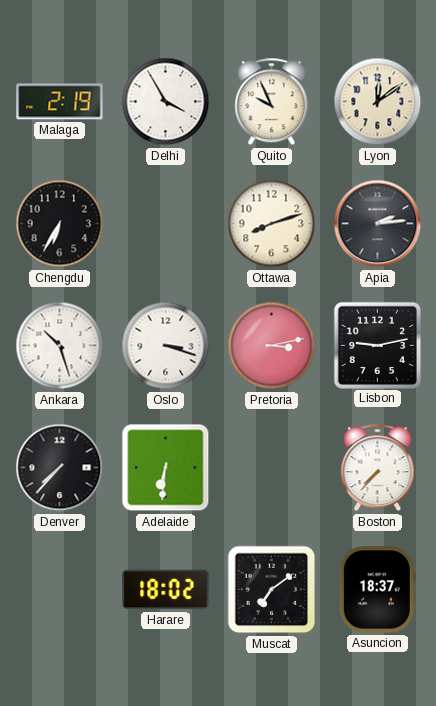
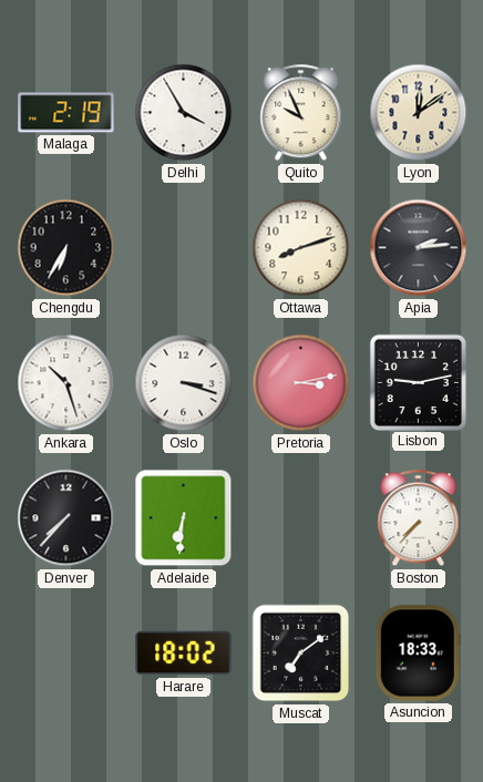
Asuncion: 18:37 -> 18:33 (418, 654)
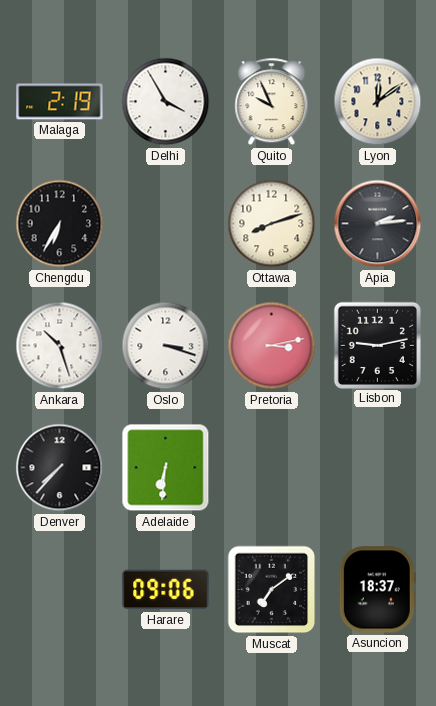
Boston: 7:37 -> none (419, 518)
Harare: 18:02 -> 09:06 (166, 590)
Asuncion: 18:33 -> 18:37 (377, 590)
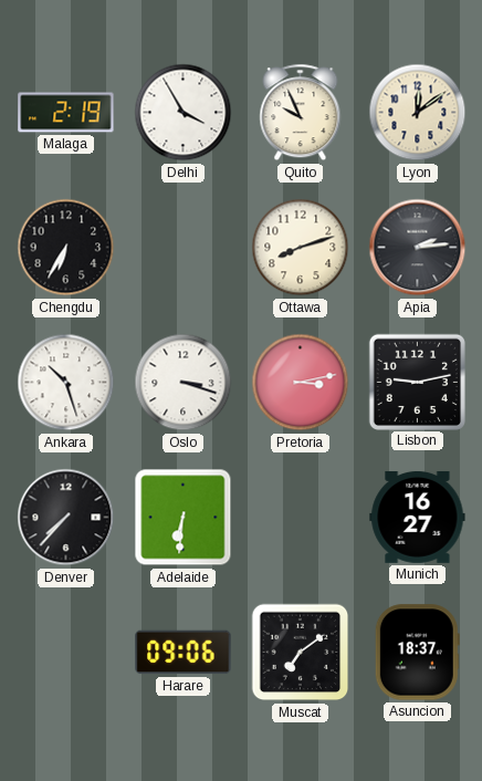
Munich: none -> 16:27 (418, 517)
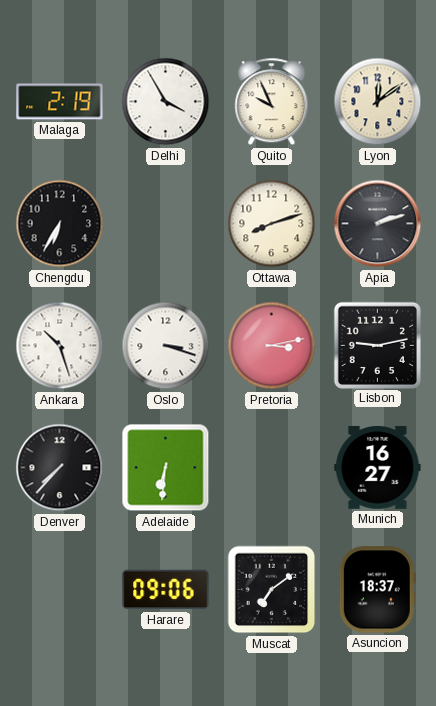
Apia: 2:14 -> 2:12 (378, 224)
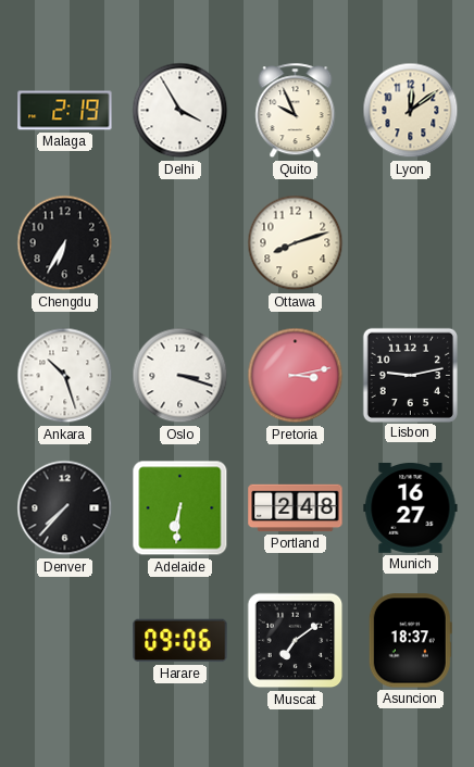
Apia: 2:12 -> none (378, 224)
Portland: none -> 2:48 (296, 508)
